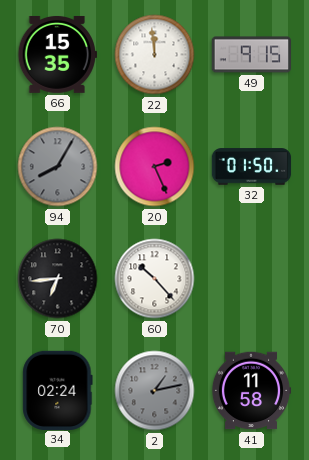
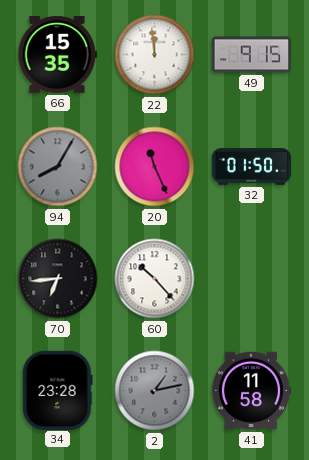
20: 2:26 -> 11:26 (155, 167)
34: 02:24 -> 23:28 (58, 390)
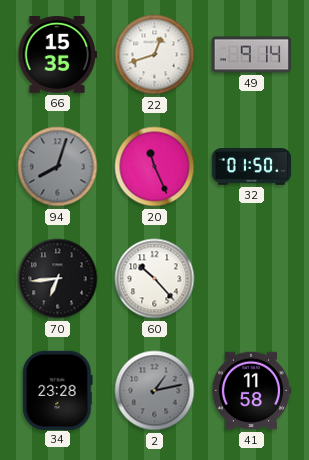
22: 11:59 -> 12:42 (155, 55)
49: 9:15 -> 9:14 (252, 55)
94: 8:05 -> 8:03 (58, 167)
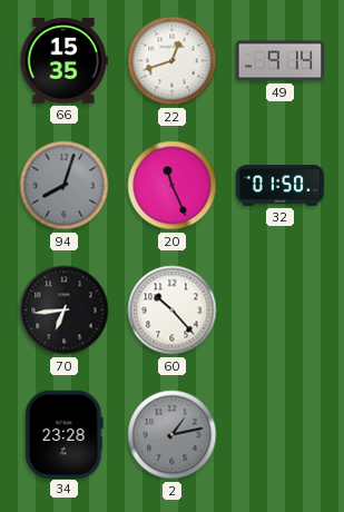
41: 11:58 -> none (251, 391)
